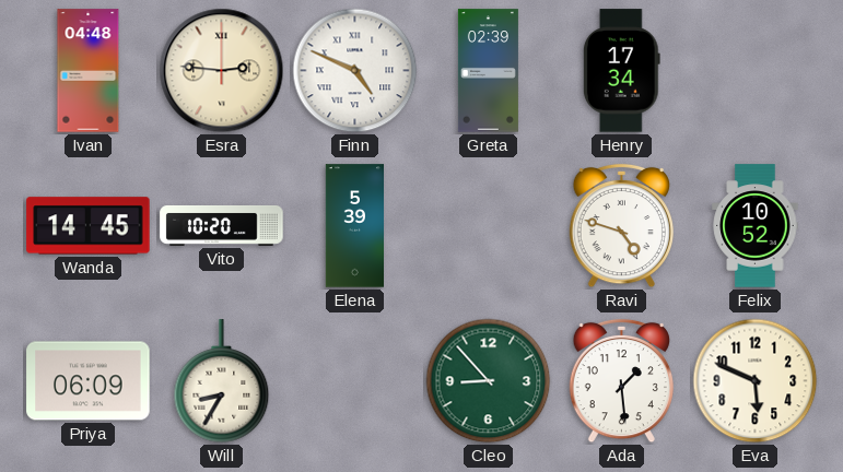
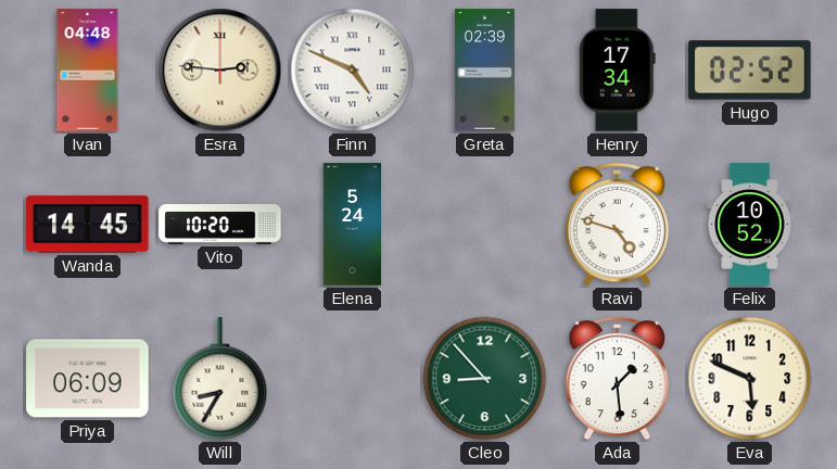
Hugo: none -> 02:52 (750, 71)
Elena: 5:39 -> 5:24 (352, 225)
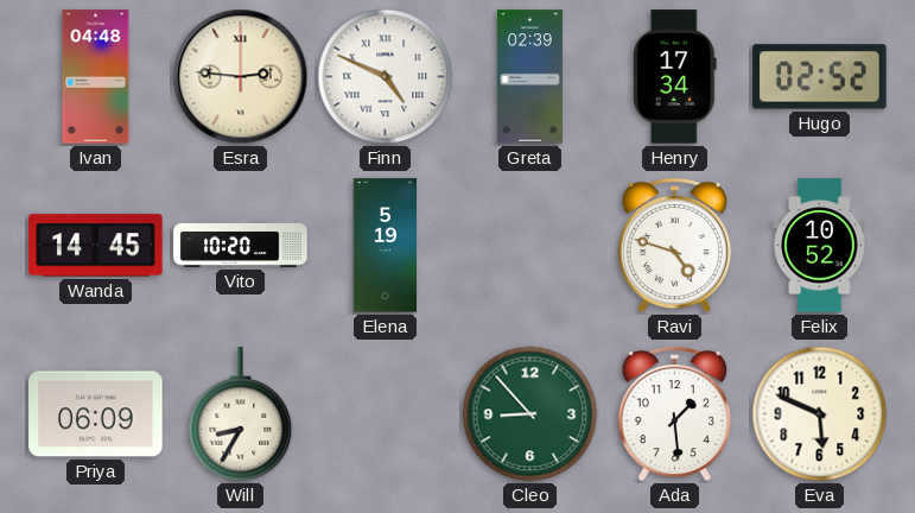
Elena: 5:24 -> 5:19 (385, 246)
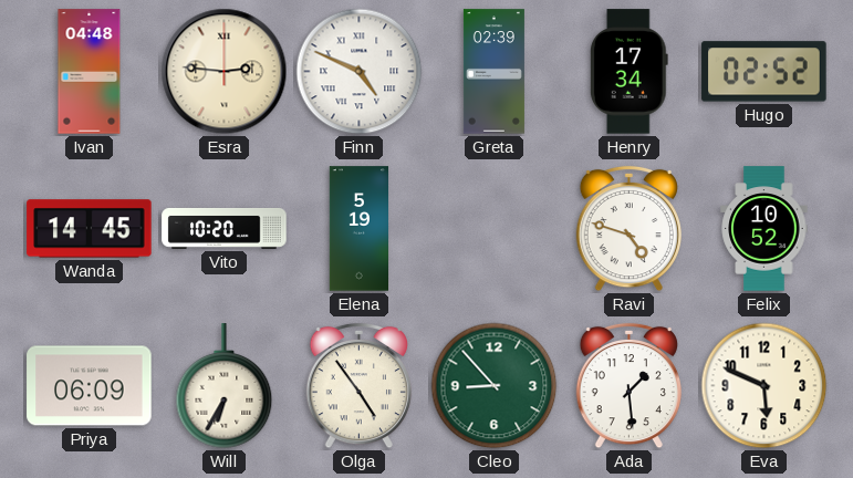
Will: 8:35 -> 6:35 (225, 386)
Olga: none -> 4:54 (358, 386)
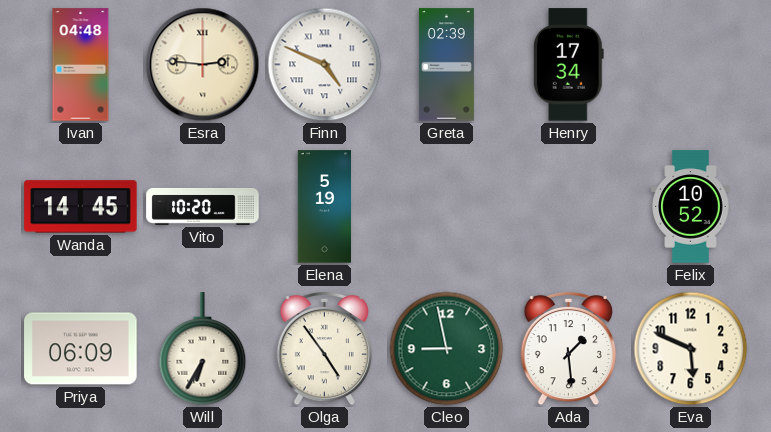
Hugo: 02:52 -> none (764, 72)
Ravi: 4:48 -> none (628, 229)
Cleo: 8:53 -> 8:58 (447, 349)
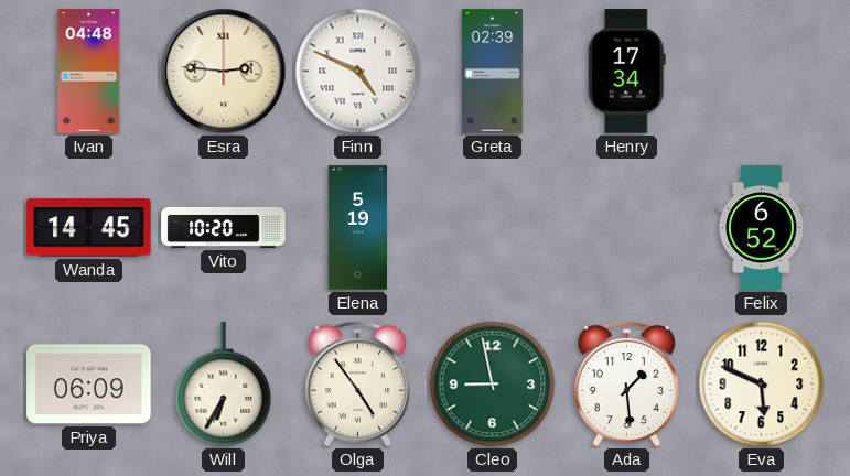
Felix: 10:52 -> 6:52 (762, 228)
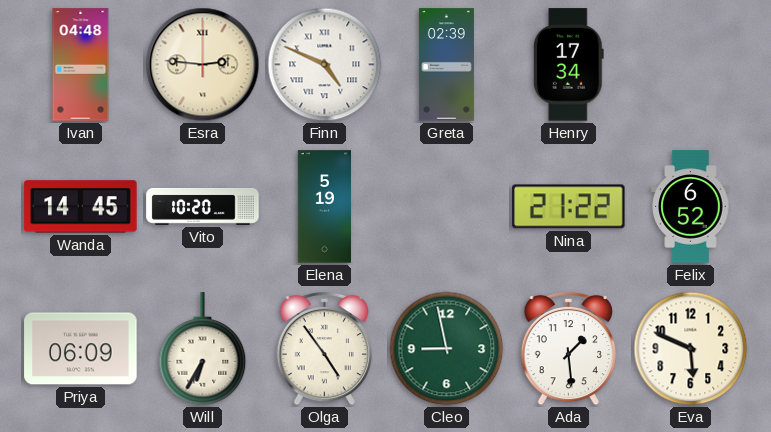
Nina: none -> 21:22 (569, 207)
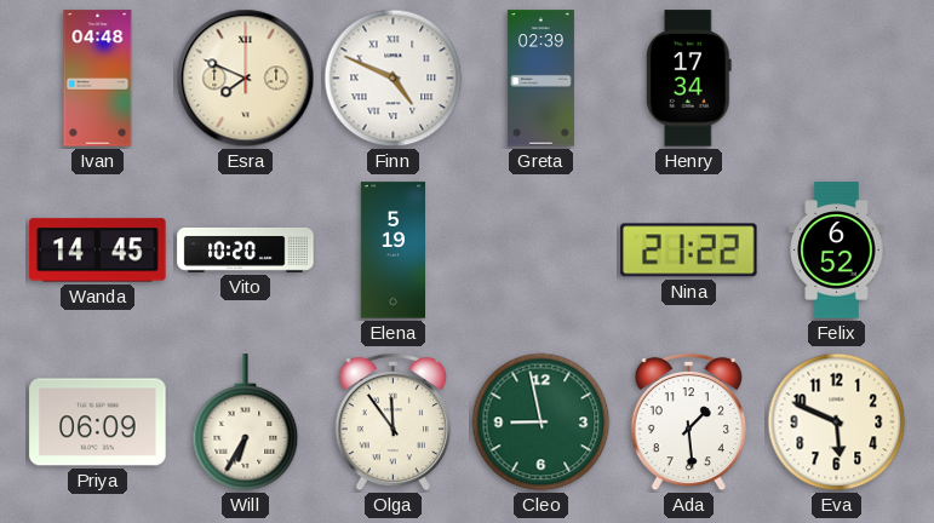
Esra: 2:46 -> 7:49 (246, 79)
Olga: 4:54 -> 11:54 (392, 423)
